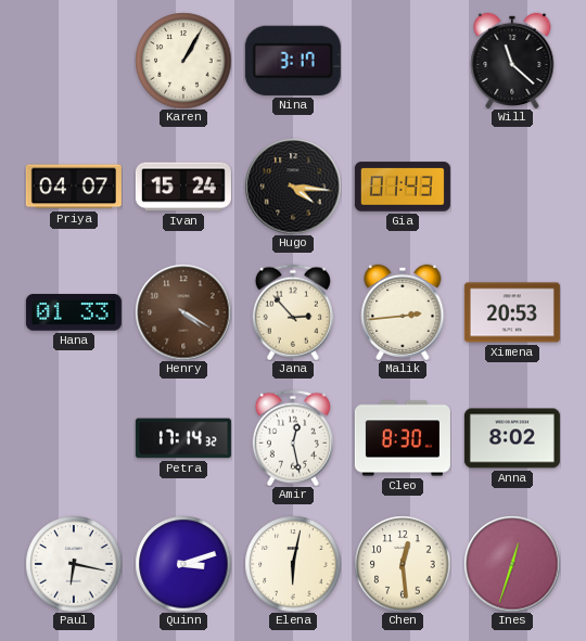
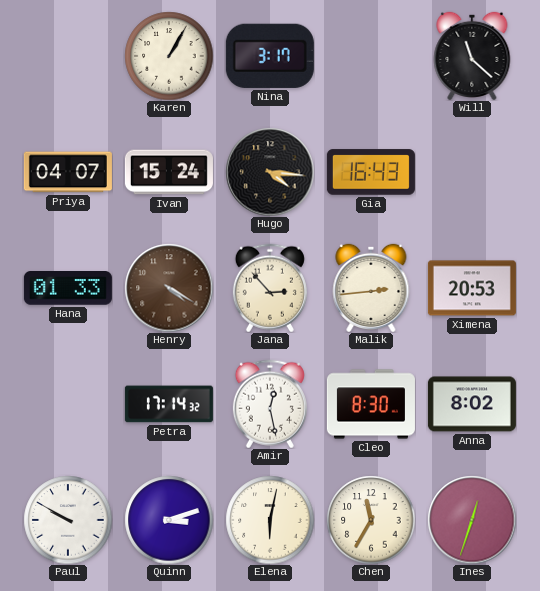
Gia: 01:43 -> 16:43 (371, 172)
Paul: 6:17 -> 9:50 (68, 520)
Chen: 12:29 -> 11:35 (371, 520)
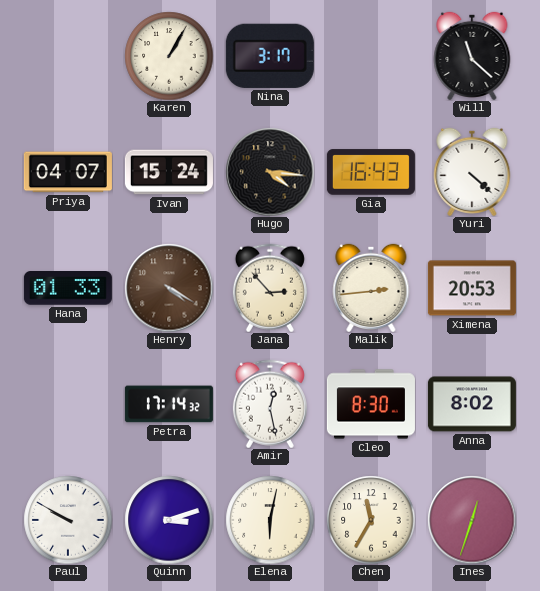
Yuri: none -> 4:22 (472, 171)
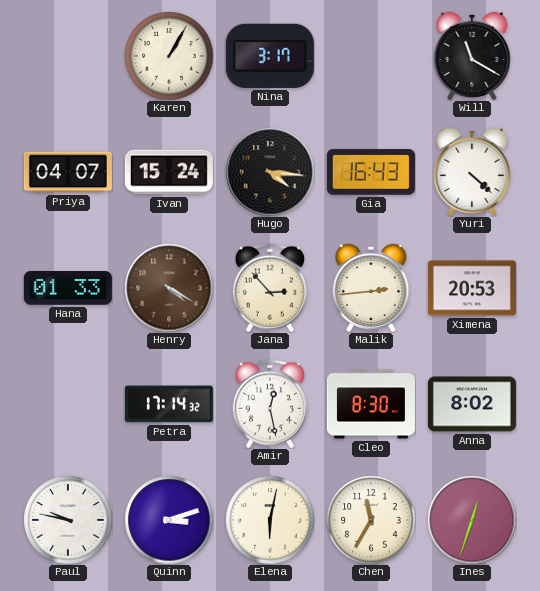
Will: 11:22 -> 11:20 (472, 55)
Paul: 9:50 -> 9:47 (68, 520)
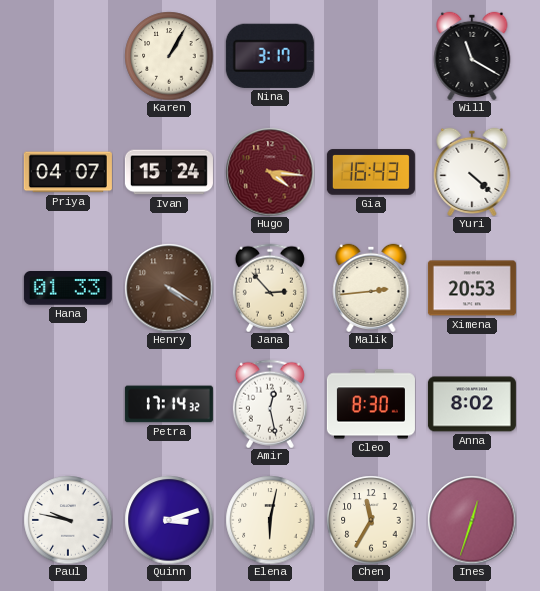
Hugo dial: black -> burgundy (270, 172)
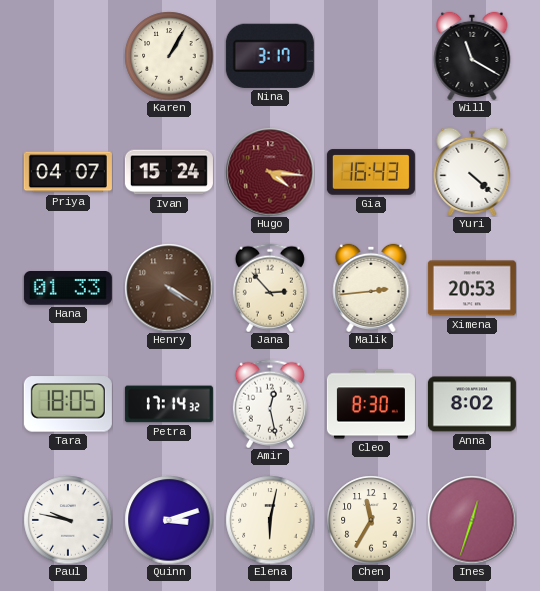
Tara: none -> 18:05 (68, 404)
